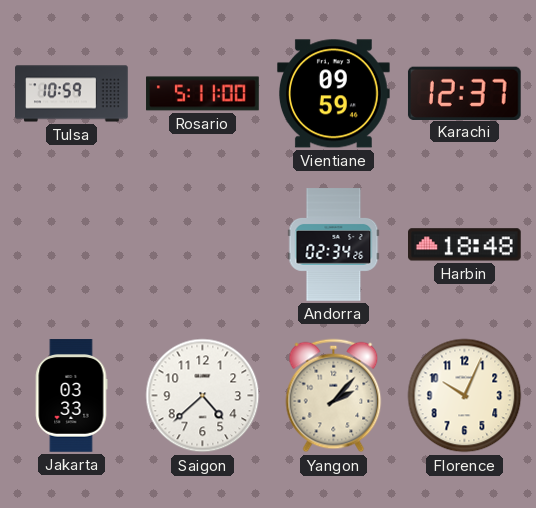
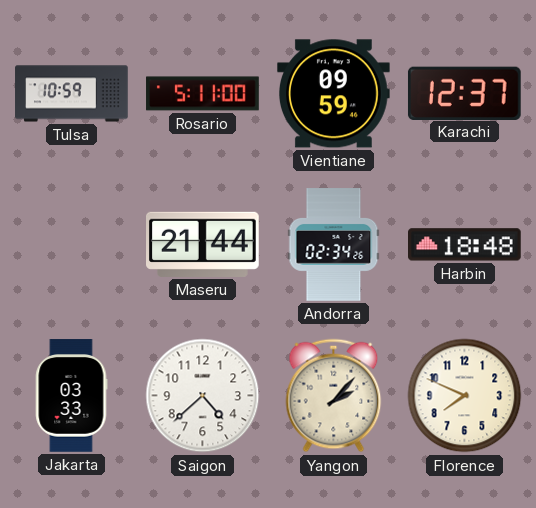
Maseru: none -> 21:44 (203, 244)
Florence: 10:04 -> 7:49 (465, 396)
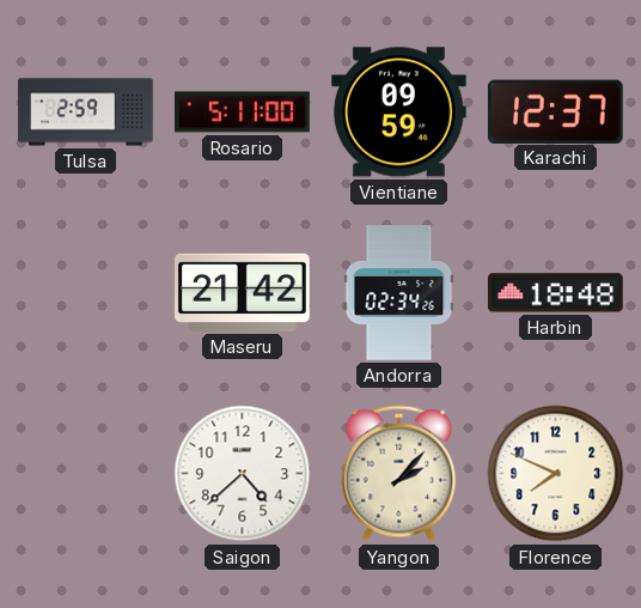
Tulsa: 10:59 -> 2:59 (86, 113)
Maseru: 21:44 -> 21:42 (243, 292)
Jakarta: 03:33 -> none (72, 396)
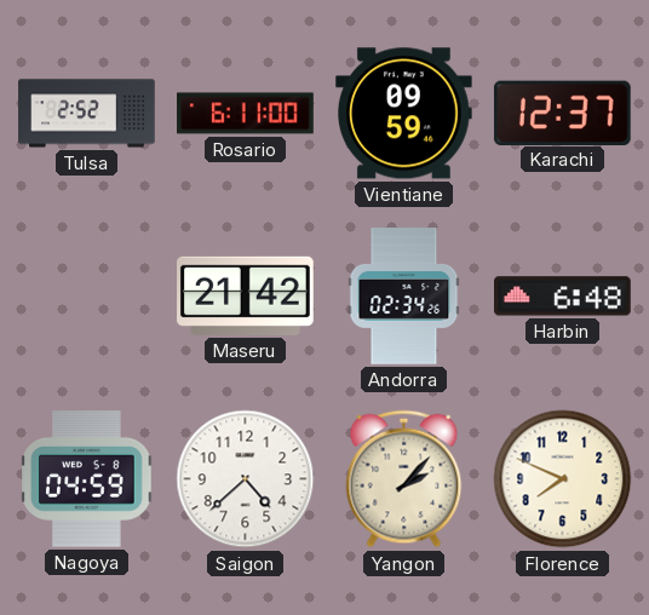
Tulsa: 2:59 -> 2:52 (87, 114)
Rosario: 5:11 -> 6:11 (246, 114)
Harbin: 18:48 -> 6:48 (563, 297)
Nagoya: none -> 04:59 (87, 479)
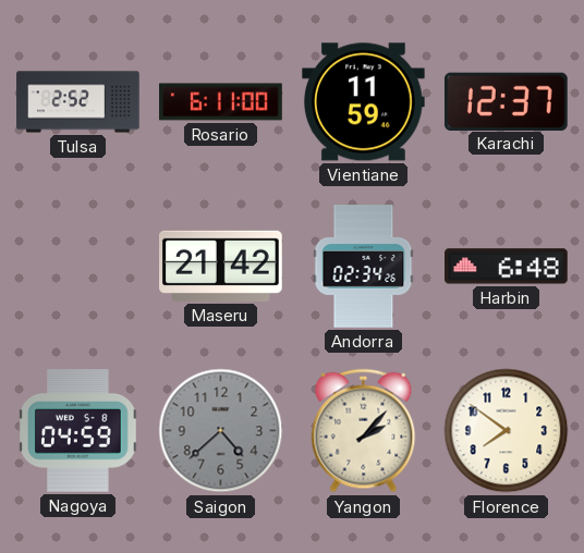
Vientiane: 09:59 -> 11:59 (364, 102)
Saigon dial: white -> grey (221, 431)
Florence: 7:49 -> 7:51 (507, 431)
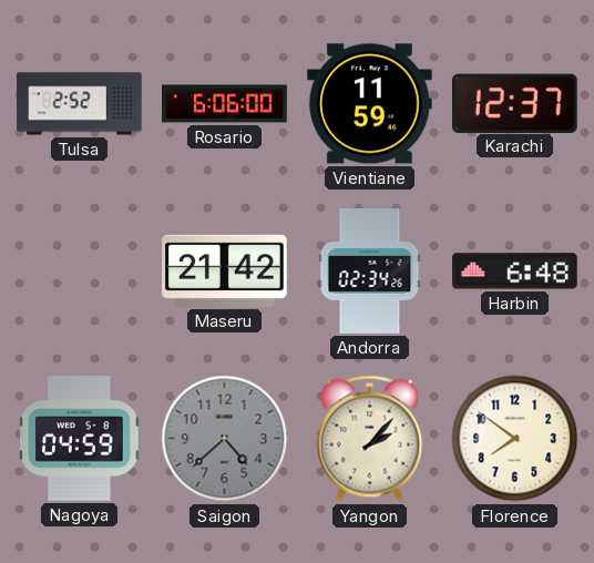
Rosario: 6:11 -> 6:06 (225, 104)
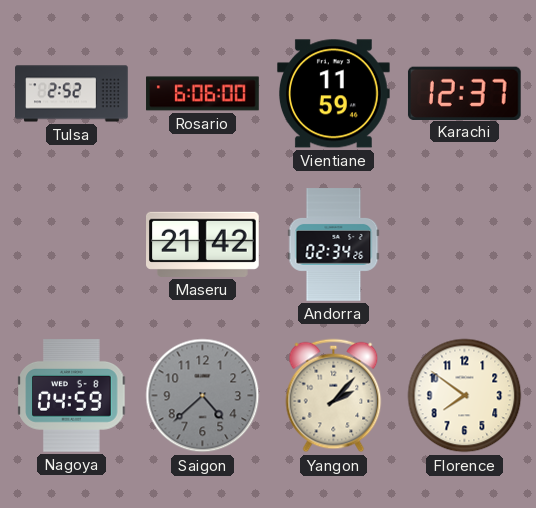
Harbin: 6:48 -> none (515, 272)
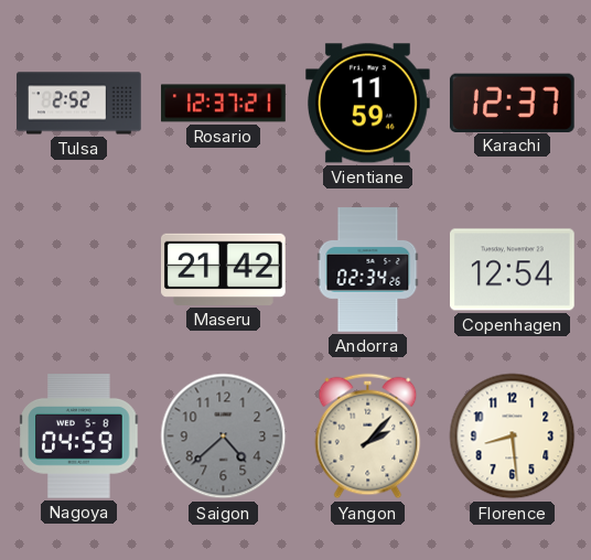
Rosario: 6:06 -> 12:37 (224, 104)
Copenhagen: none -> 12:54 (513, 270)
Florence: 7:51 -> 8:29 (513, 437)
